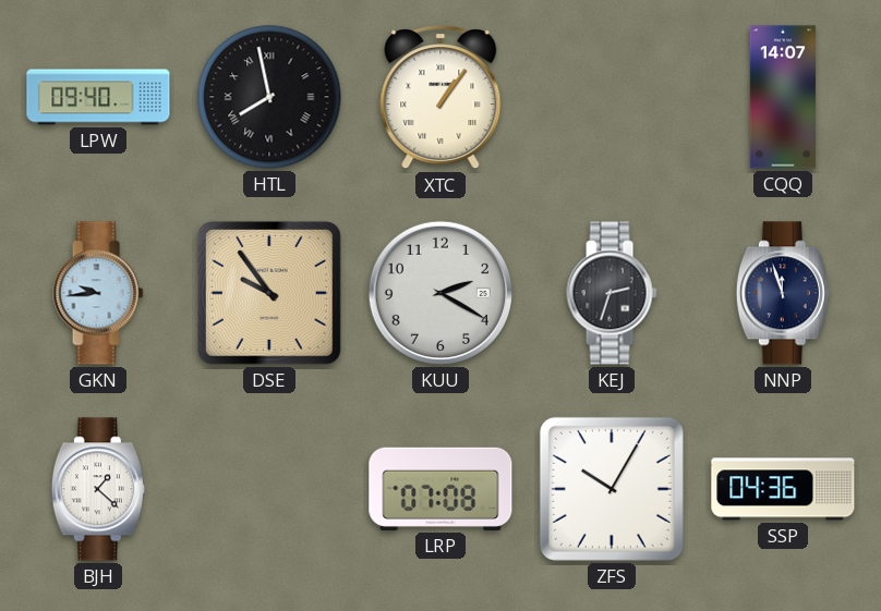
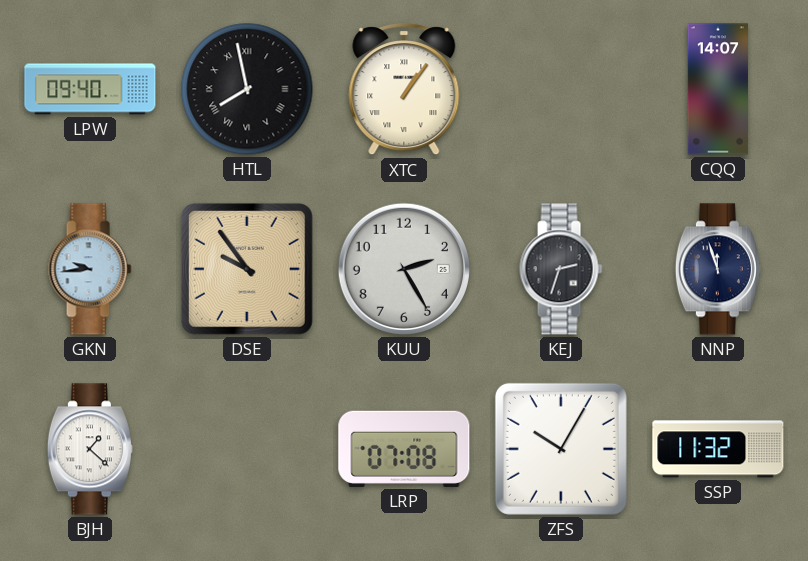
KUU: 2:20 -> 2:25 (404, 269)
SSP: 04:36 -> 11:32 (718, 449)
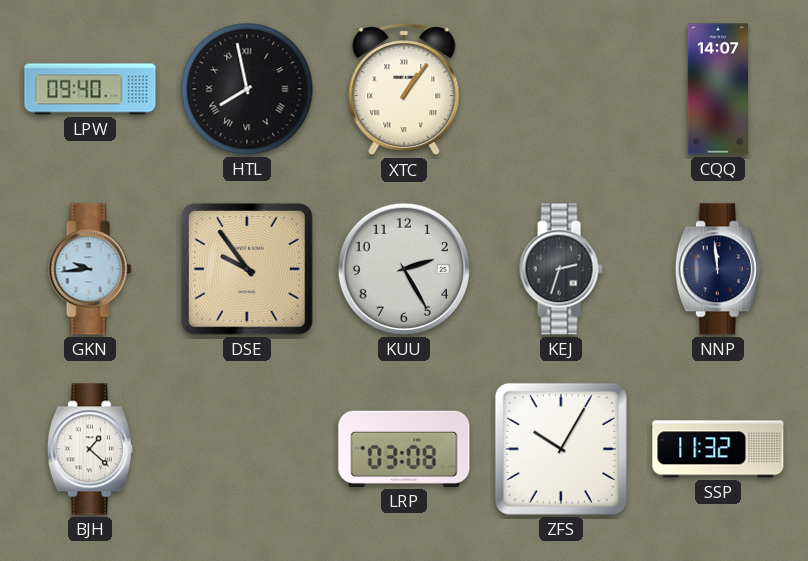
NNP: 11:57 -> 11:59 (718, 269)
LRP: 07:08 -> 03:08 (404, 449)
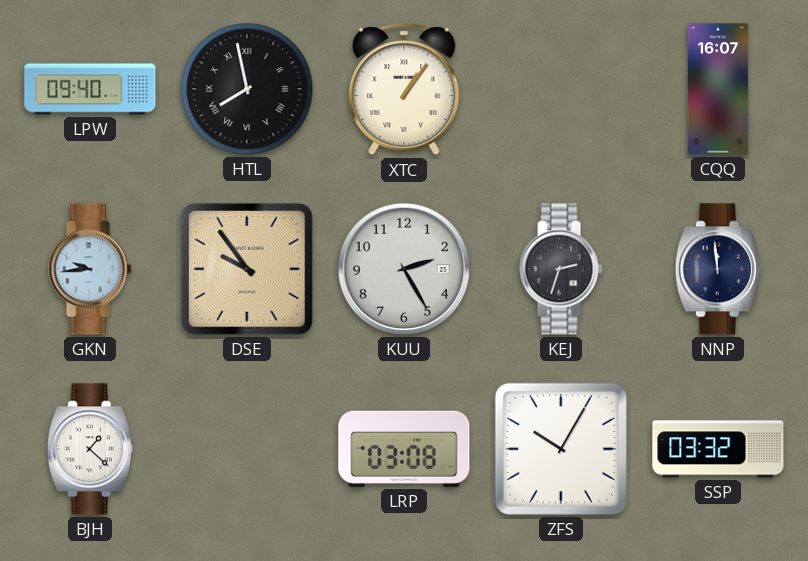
CQQ: 14:07 -> 16:07 (718, 89)
SSP: 11:32 -> 03:32 (718, 449)
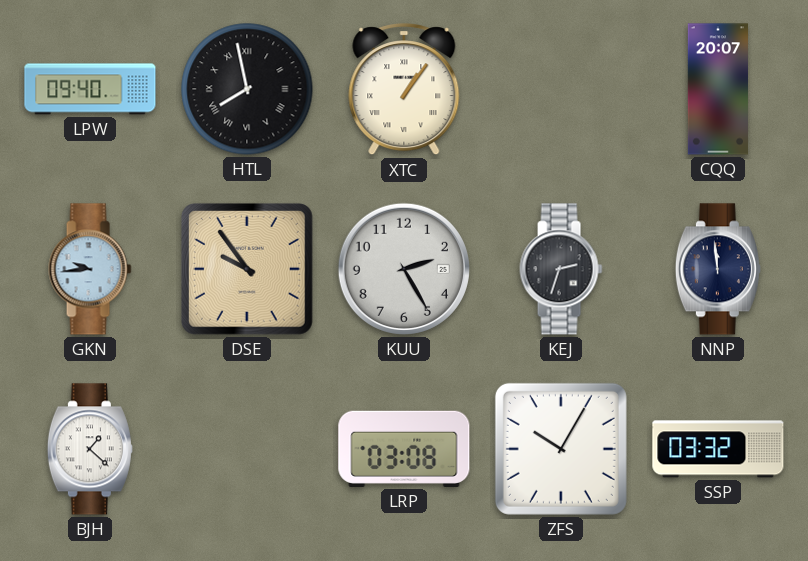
CQQ: 16:07 -> 20:07 (718, 89)
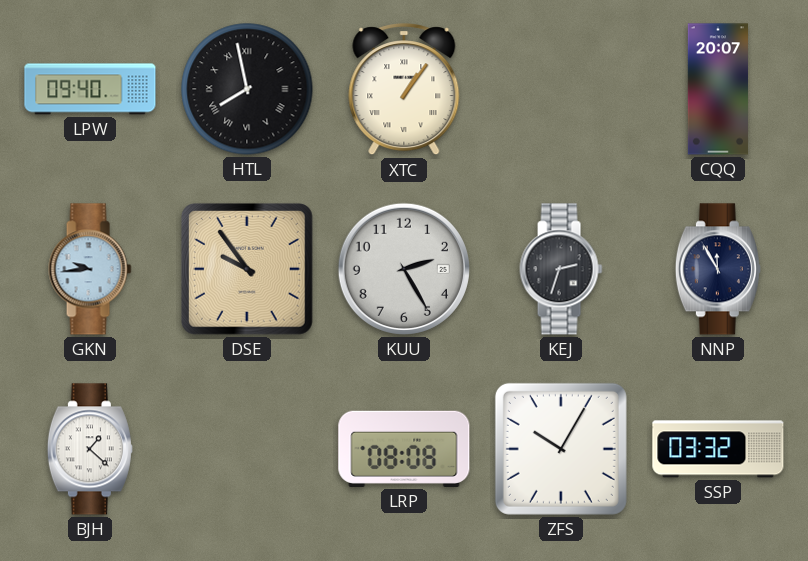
NNP: 11:59 -> 11:55 (718, 269)
LRP: 03:08 -> 08:08 (404, 449)
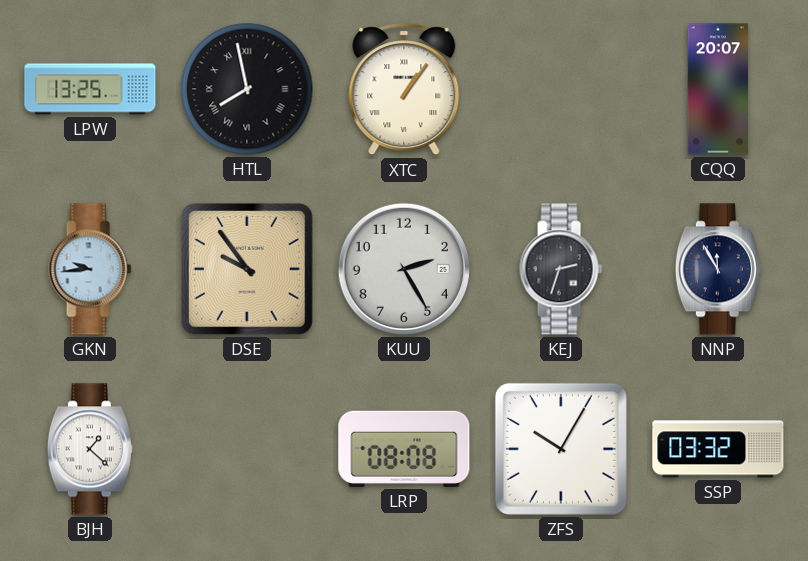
LPW: 09:40 -> 13:25 (90, 89)
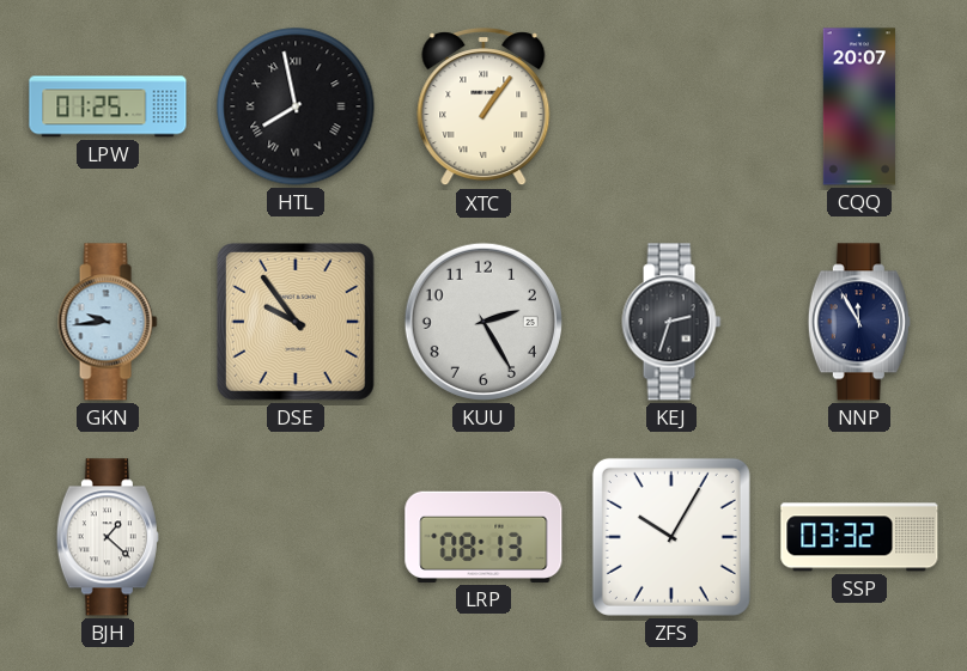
LPW: 13:25 -> 01:25 (108, 106)
LRP: 08:08 -> 08:13 (483, 537)
